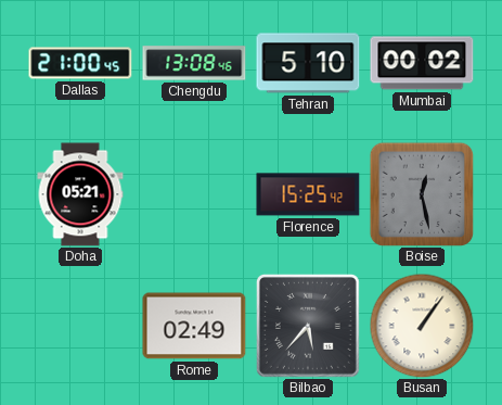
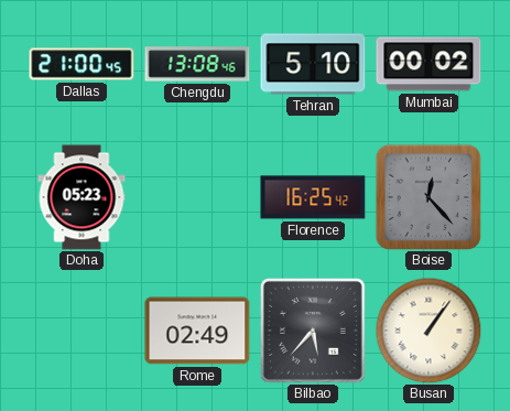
Doha: 05:21 -> 05:23 (82, 197)
Florence: 15:25 -> 16:25 (313, 197)
Boise: 12:28 -> 12:23 (428, 197)
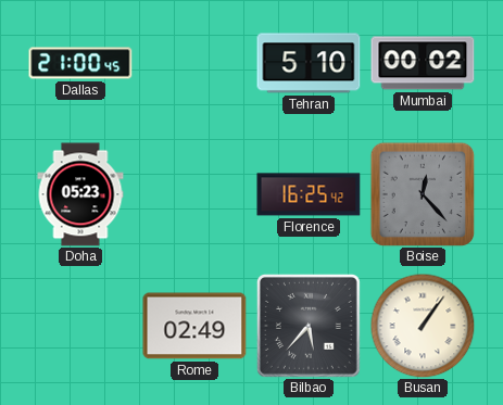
Chengdu: 13:08 -> none (197, 64)
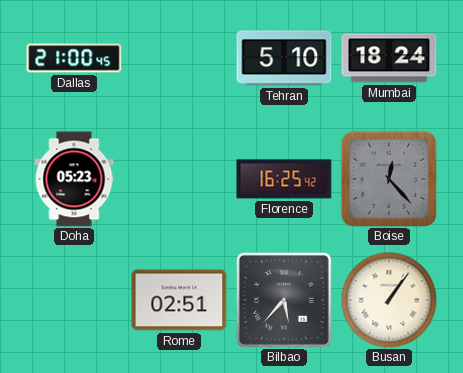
Mumbai: 00:02 -> 18:24 (389, 58)
Rome: 02:49 -> 02:51 (179, 300)
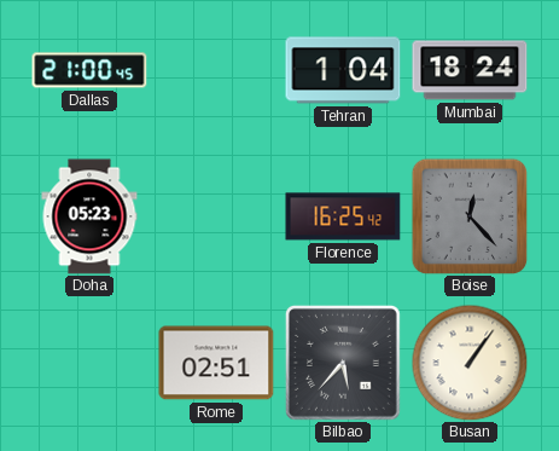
Tehran: 5:10 -> 1:04 (343, 70)
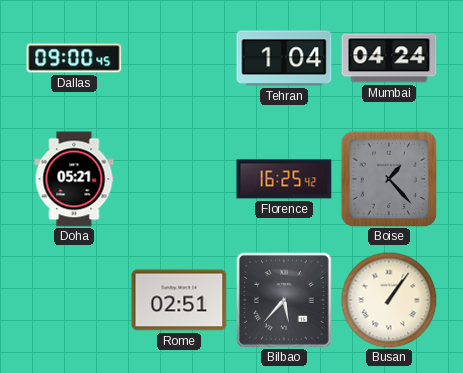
Dallas: 21:00 -> 09:00 (74, 58)
Mumbai: 18:24 -> 04:24 (389, 58)
Doha: 05:23 -> 05:21 (74, 179)
Boise: 12:23 -> 1:23 (389, 179)
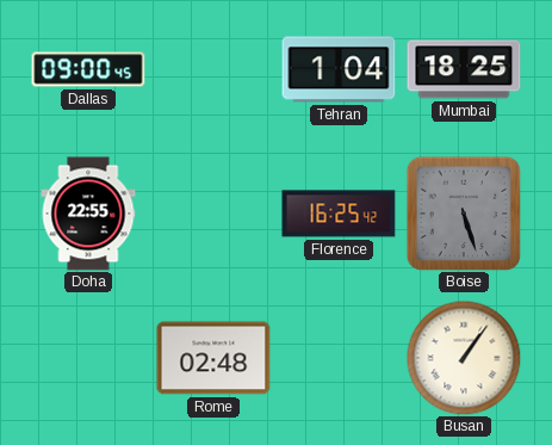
Mumbai: 04:24 -> 18:25 (464, 69)
Doha: 05:21 -> 22:55 (88, 214)
Boise: 1:23 -> 5:27 (464, 214)
Rome: 02:51 -> 02:48 (213, 358)
Bilbao: 5:37 -> none (284, 300)
